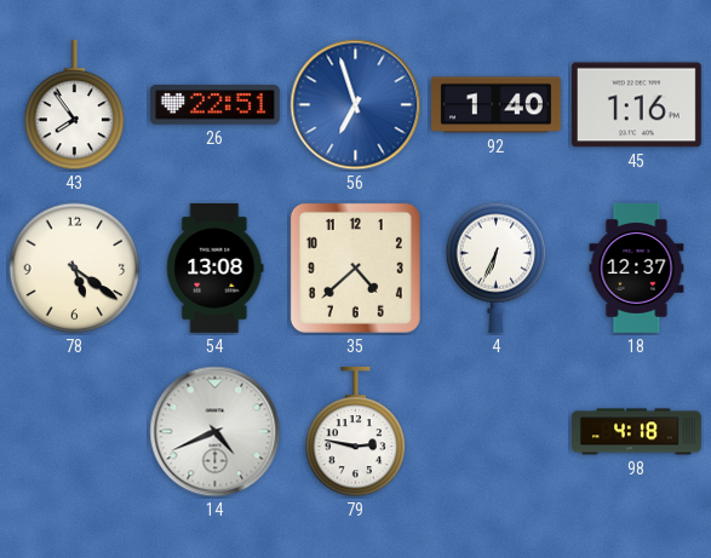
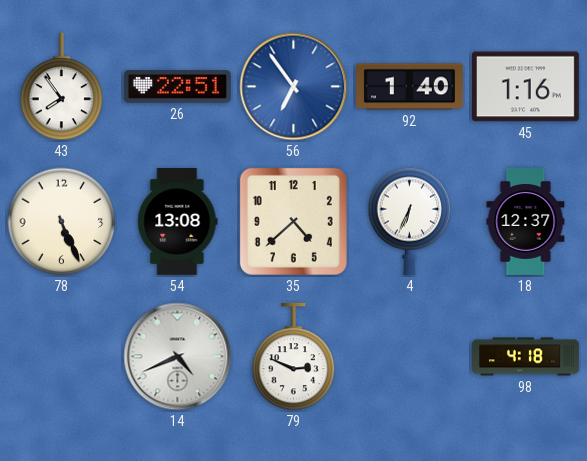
56: 6:57 -> 6:54 (294, 87)
78: 5:21 -> 5:26 (62, 222)
79: 2:47 -> 2:49 (294, 357)
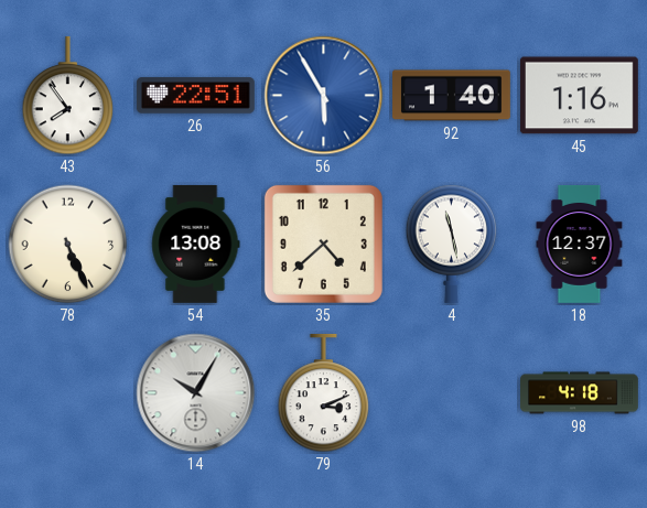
56: 6:54 -> 5:55 (324, 96)
4: 6:34 -> 11:28 (452, 244)
14: 4:41 -> 10:05 (196, 393)
79: 2:49 -> 3:11 (324, 393)
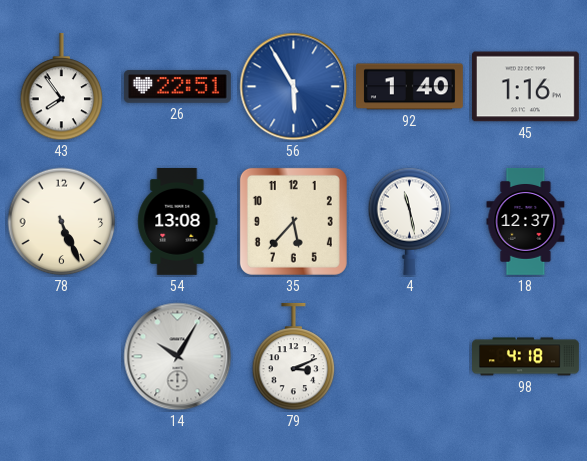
35: 4:38 -> 5:37 (293, 221)
